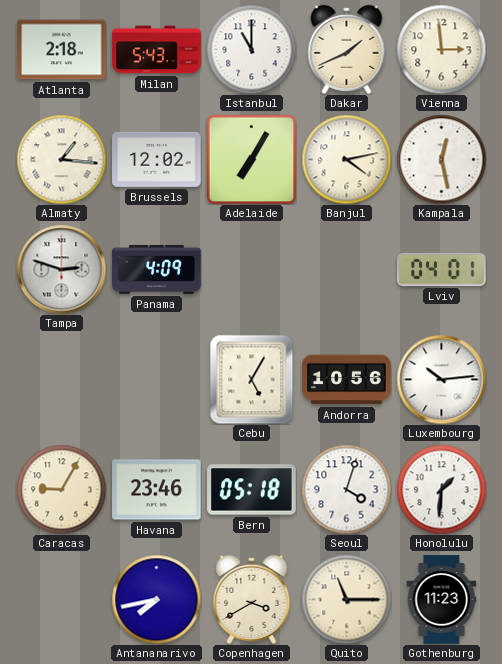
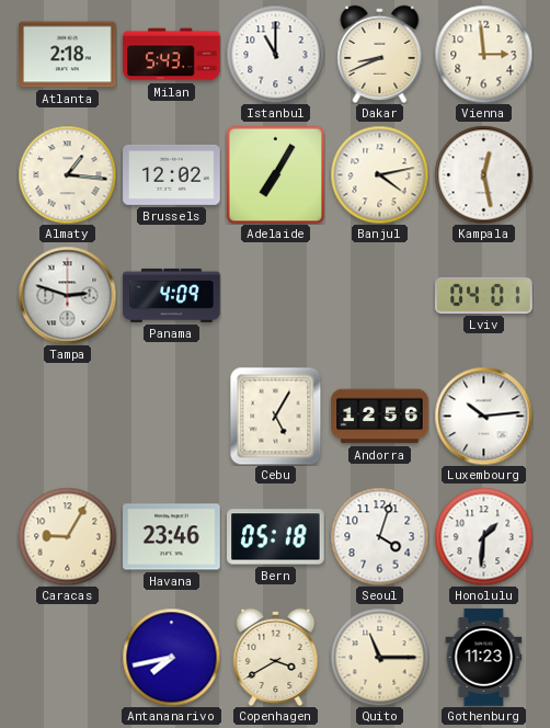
Dakar: 1:41 -> 8:41 (380, 54)
Andorra: 10:56 -> 12:56 (380, 417)
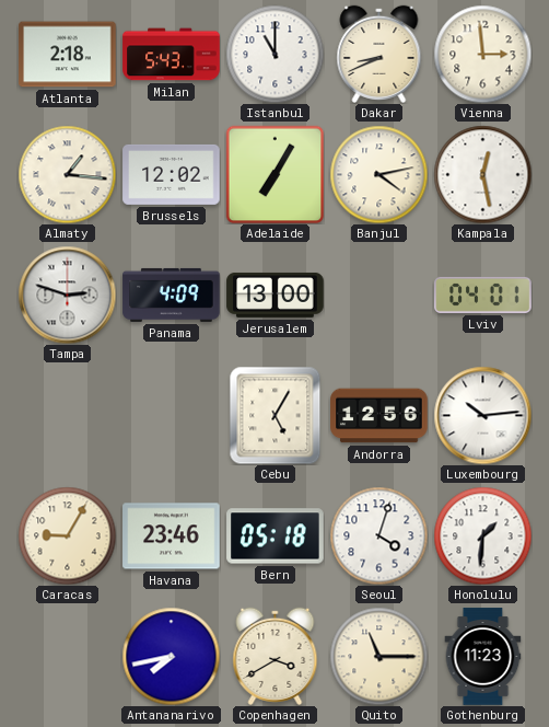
Jerusalem: none -> 13:00 (276, 295)
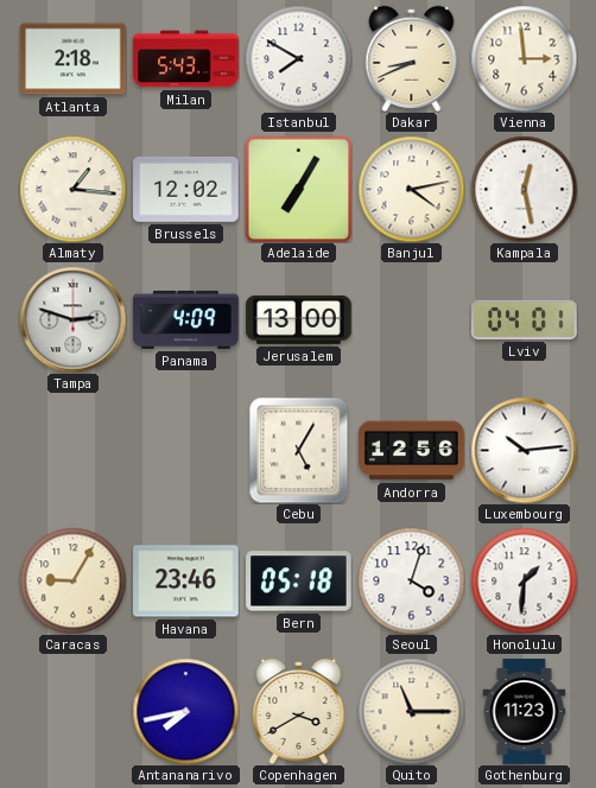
Istanbul: 11:00 -> 7:50 (298, 58)
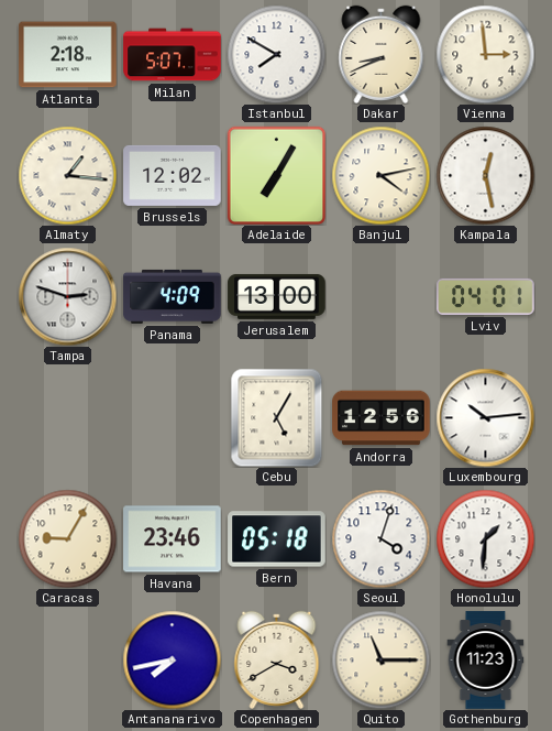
Milan: 5:43 -> 5:07 (173, 55)
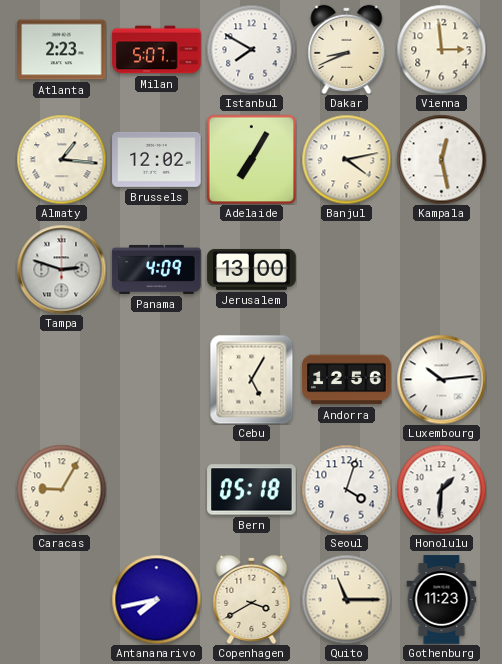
Atlanta: 2:18 -> 2:23 (62, 50)
Lviv: 04:01 -> none (486, 296)
Havana: 23:46 -> none (173, 539)
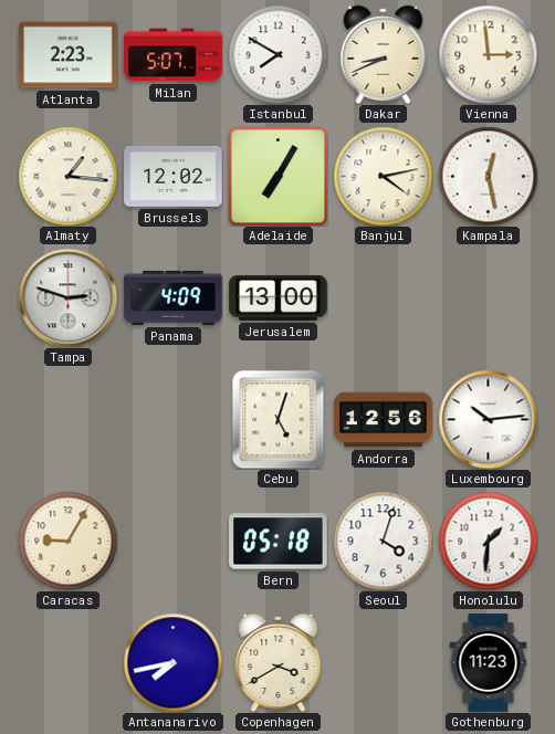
Cebu: 5:05 -> 5:03 (279, 419)
Quito: 11:15 -> none (346, 599)
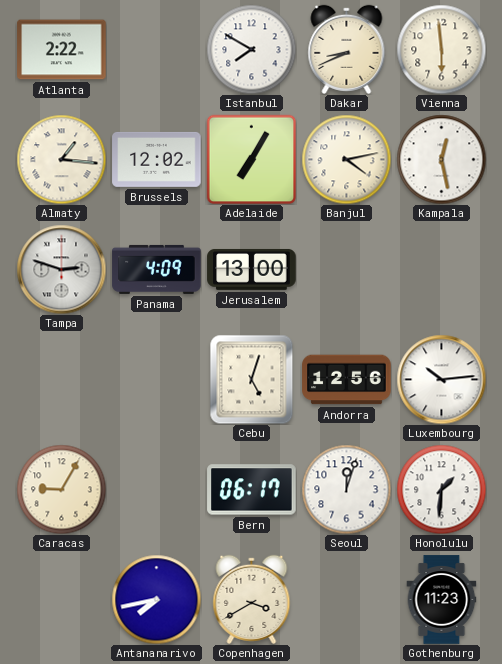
Atlanta: 2:23 -> 2:22 (62, 50)
Milan: 5:07 -> none (174, 55)
Vienna: 2:59 -> 5:59 (441, 49)
Bern: 05:18 -> 06:17 (252, 490)
Seoul: 4:03 -> 12:03 (346, 489)
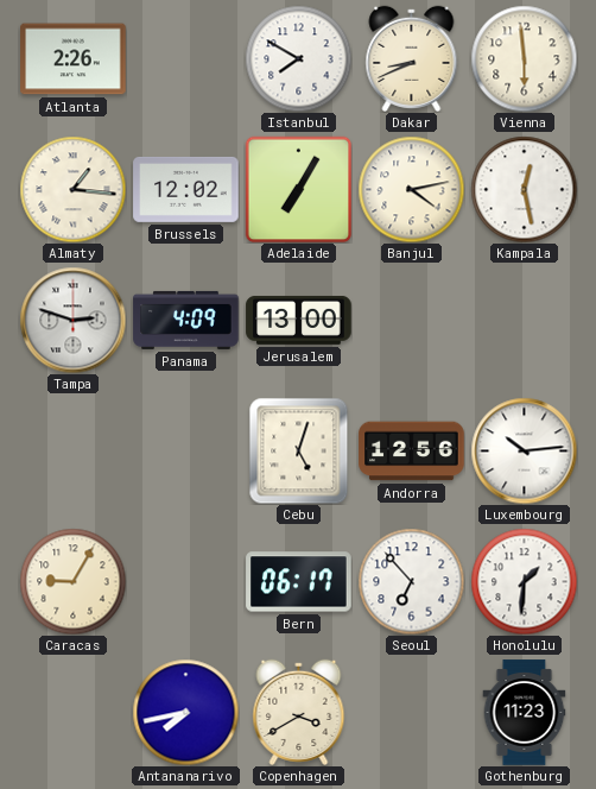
Atlanta: 2:22 -> 2:26 (74, 59)
Seoul: 12:03 -> 6:53 (411, 581)
